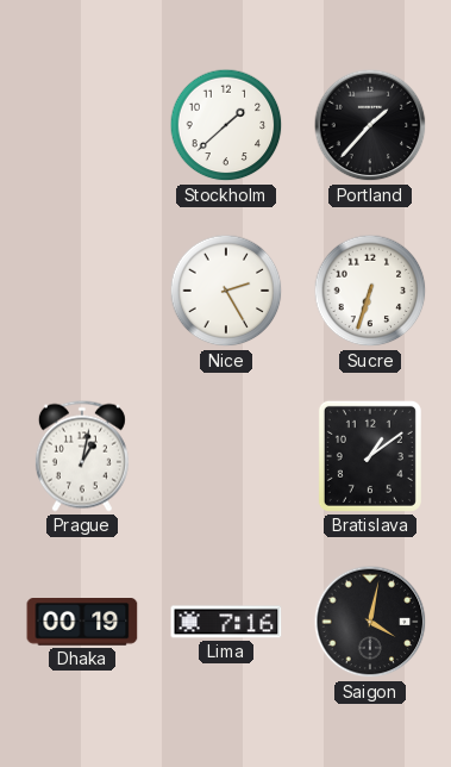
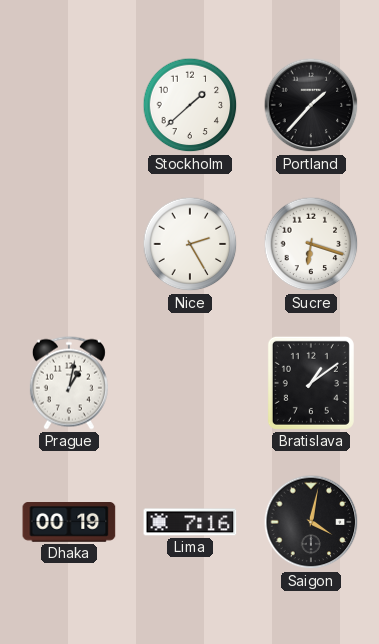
Sucre: 6:33 -> 6:18 (311, 244)
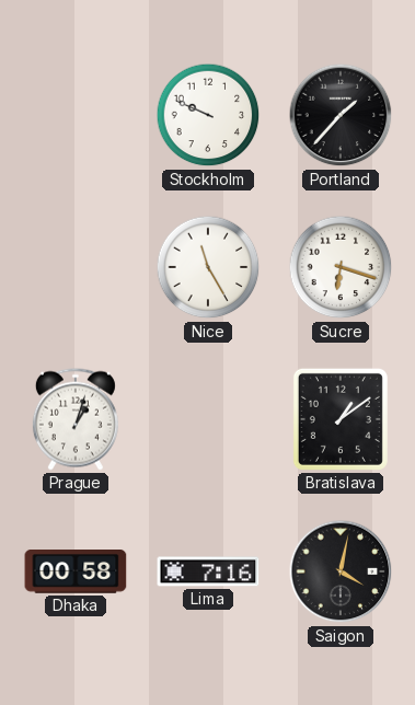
Stockholm: 1:38 -> 9:49 (208, 115)
Nice: 2:25 -> 11:25 (208, 267)
Prague: 1:02 -> 1:03 (76, 419)
Dhaka: 00:19 -> 00:58 (76, 573)
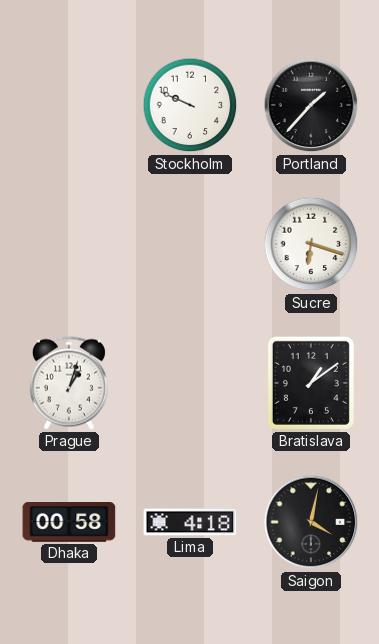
Nice: 11:25 -> none (208, 267)
Lima: 7:16 -> 4:18 (190, 522)
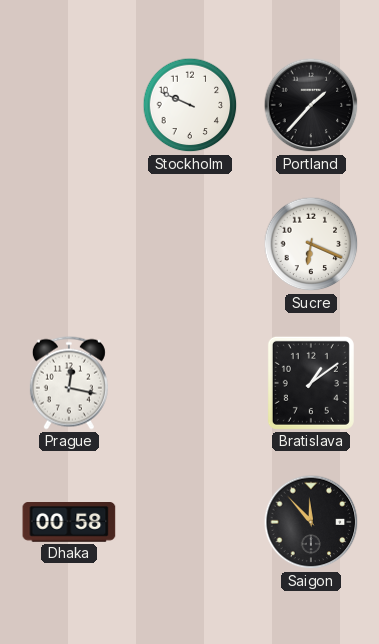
Sucre: 6:18 -> 6:19 (311, 244)
Prague: 1:03 -> 12:17 (69, 383)
Lima: 4:18 -> none (190, 522)
Saigon: 4:02 -> 11:53 (311, 522)
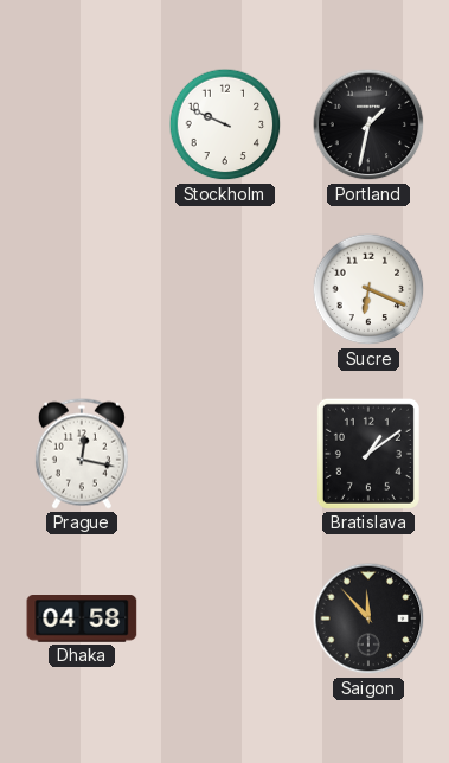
Portland: 1:37 -> 1:32 (368, 124)
Dhaka: 00:58 -> 04:58 (82, 620)
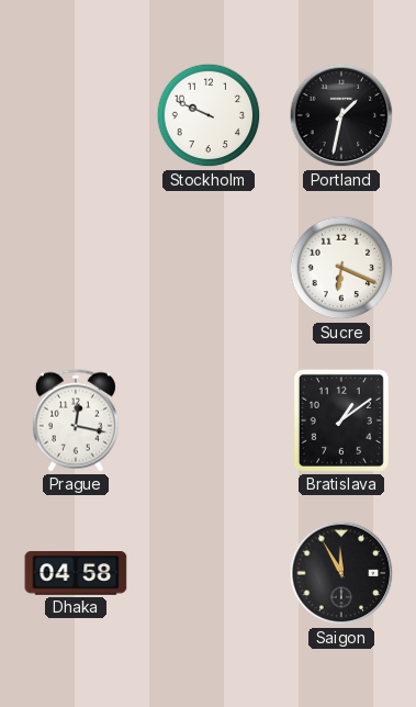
Saigon: 11:53 -> 11:55 (341, 573)
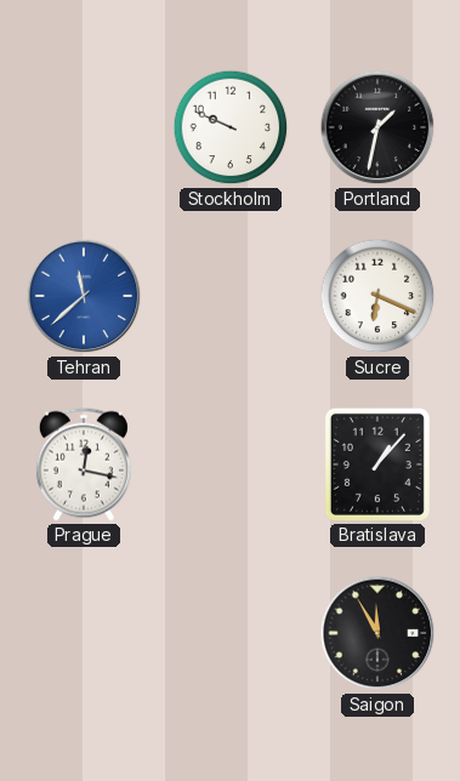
Tehran: none -> 11:38 (84, 296)
Bratislava: 1:09 -> 1:07 (377, 464)
Dhaka: 04:58 -> none (76, 574)
